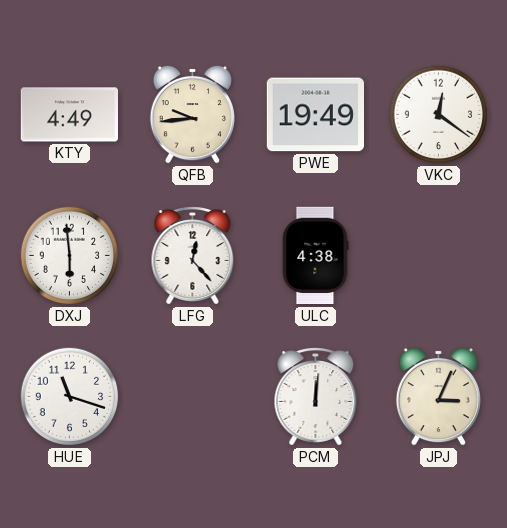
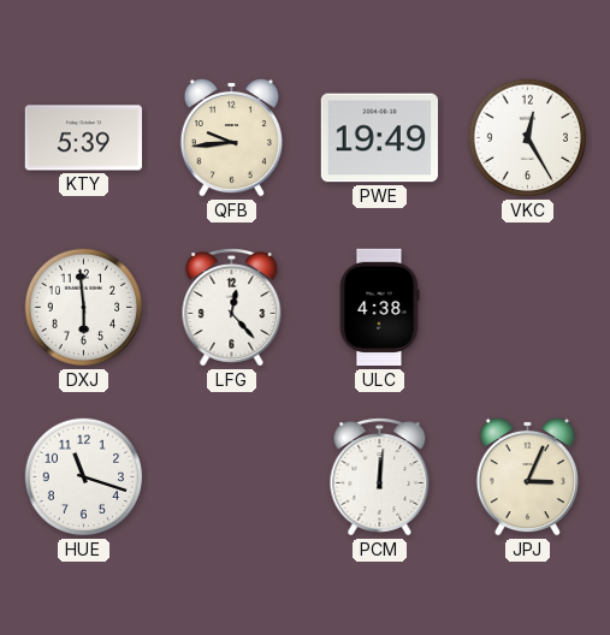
KTY: 4:49 -> 5:39 (83, 138)
VKC: 12:21 -> 12:25 (528, 138)
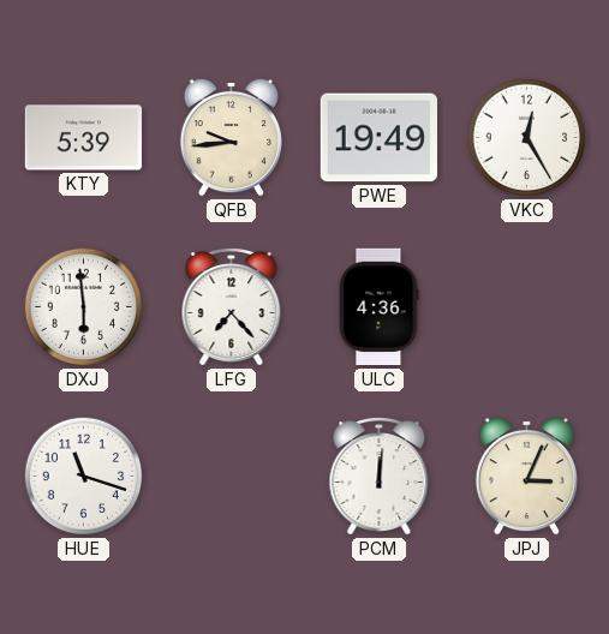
LFG: 12:23 -> 7:23 (232, 307)
ULC: 4:38 -> 4:36 (378, 307)
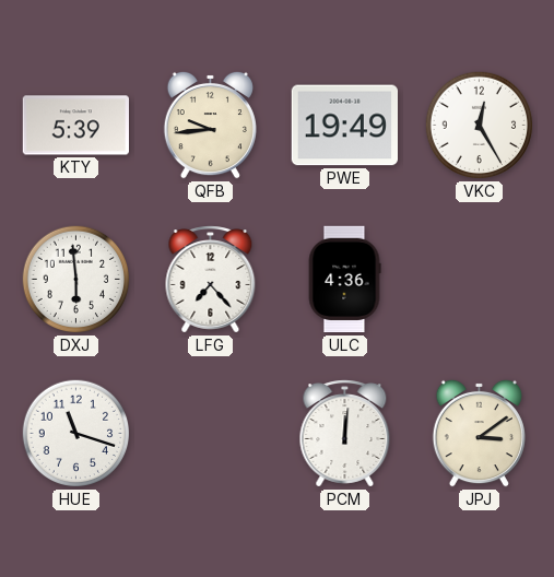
JPJ: 3:04 -> 3:09 (479, 433)
